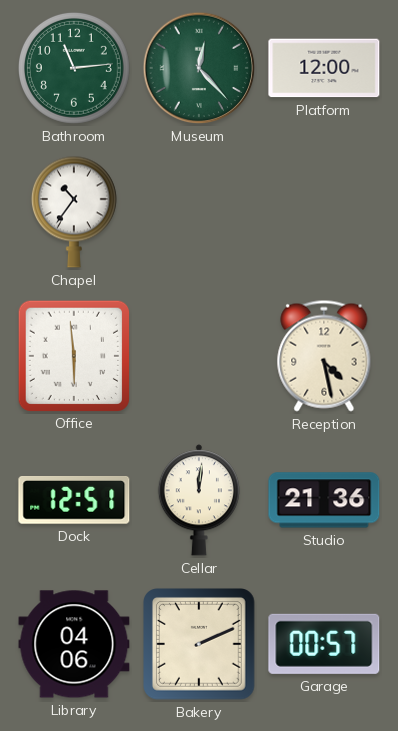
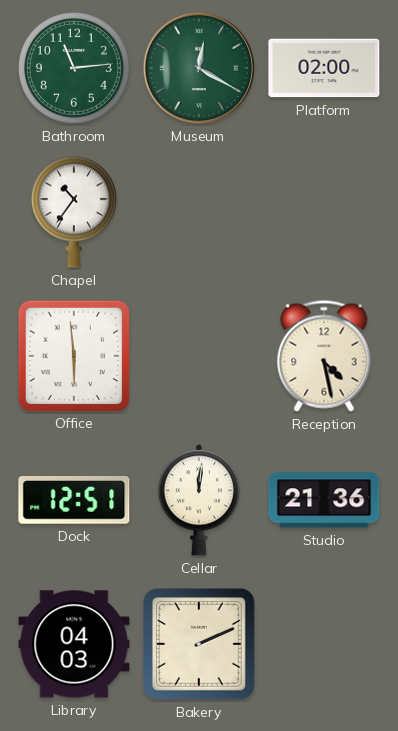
Museum: 12:23 -> 12:20 (199, 68)
Platform: 12:00 -> 02:00 (324, 68)
Library: 04:06 -> 04:03 (74, 644)
Garage: 00:57 -> none (324, 644)
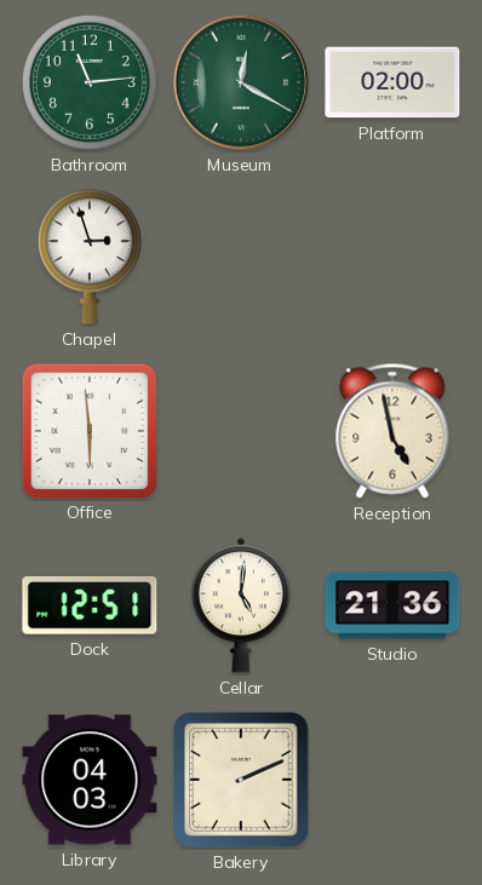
Chapel: 10:36 -> 2:57 (90, 257)
Reception: 4:28 -> 4:58 (392, 431)
Cellar: 12:01 -> 5:01 (241, 605)
